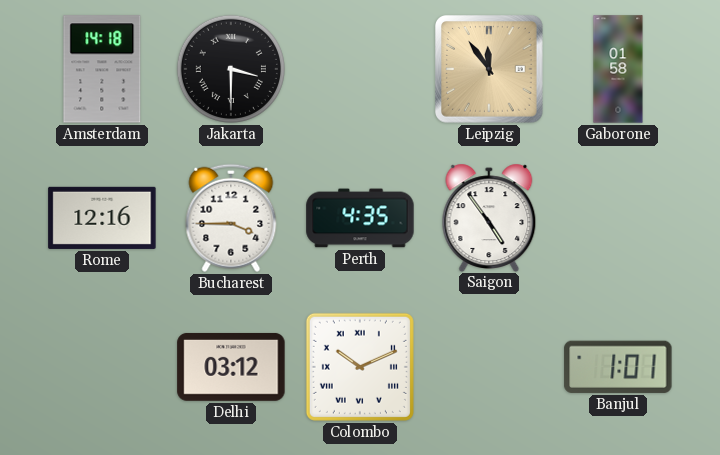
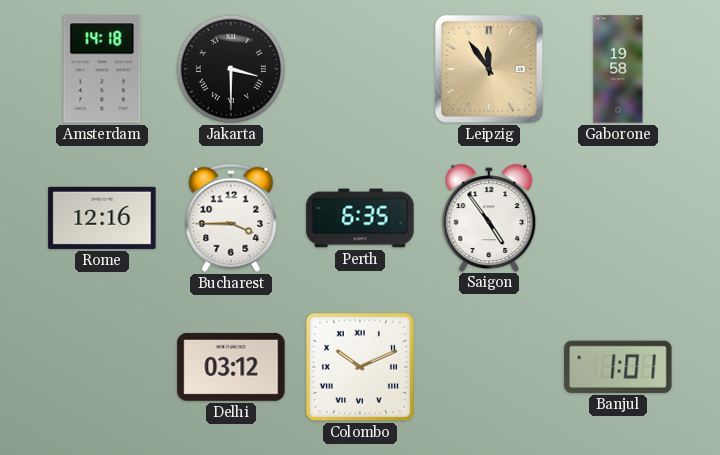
Gaborone: 01:58 -> 19:58 (618, 69)
Perth: 4:35 -> 6:35 (360, 218)
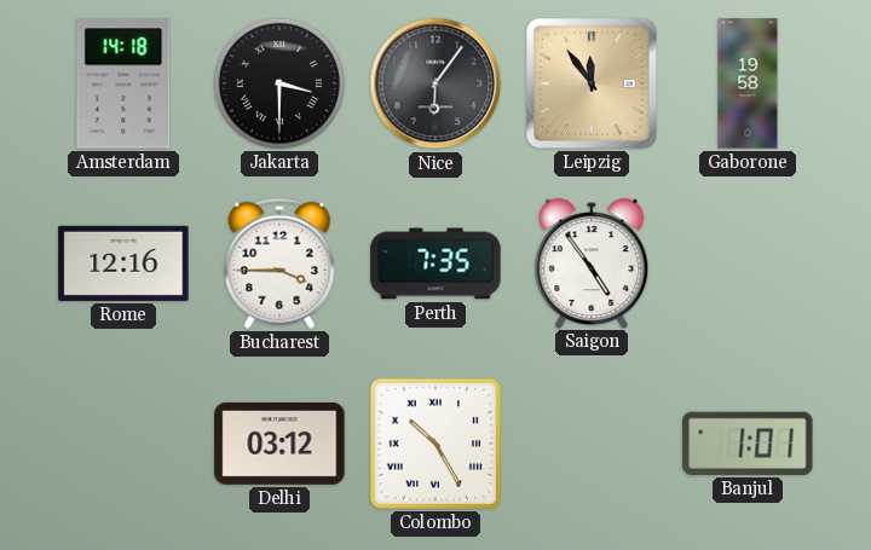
Nice: none -> 6:06 (435, 83)
Perth: 6:35 -> 7:35 (435, 264)
Colombo: 10:11 -> 10:25 (435, 444)
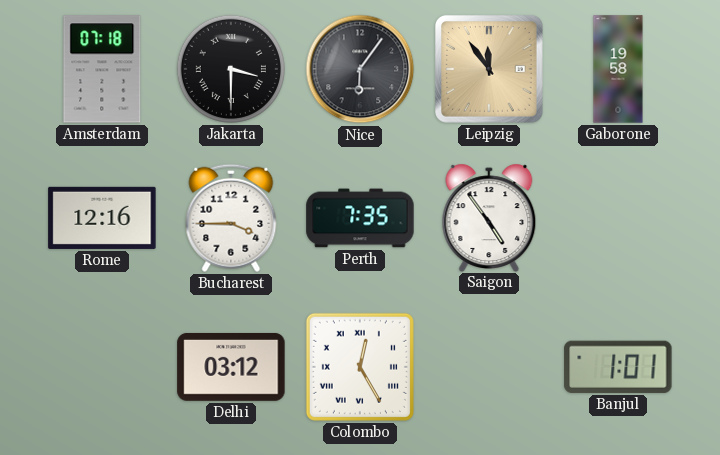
Amsterdam: 14:18 -> 07:18 (102, 69)
Colombo: 10:25 -> 12:25 (360, 367)
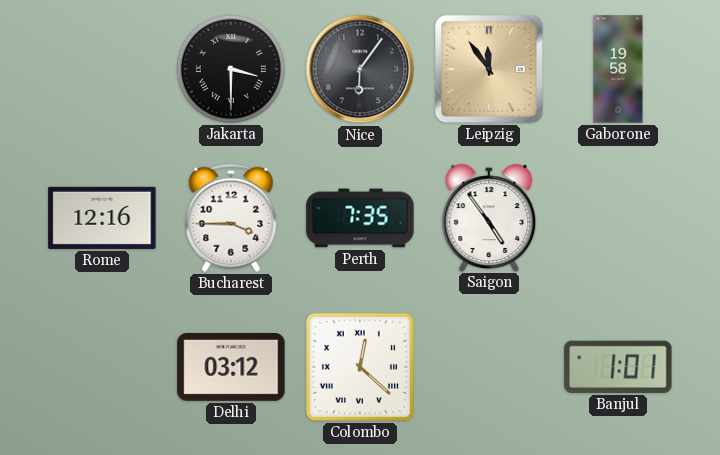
Amsterdam: 07:18 -> none (102, 69)
Colombo: 12:25 -> 12:22 (360, 367)
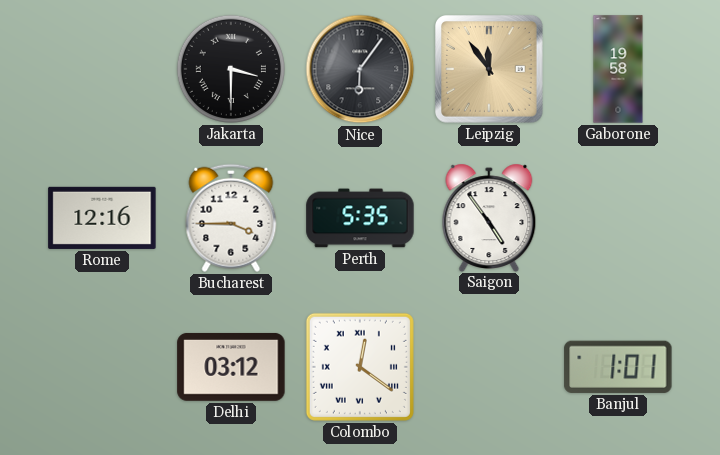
Perth: 7:35 -> 5:35 (360, 218)
Colombo: 12:22 -> 12:21 (360, 367)
